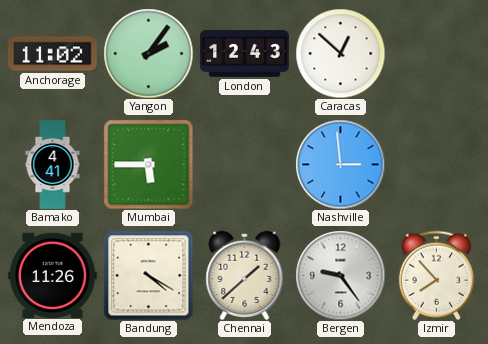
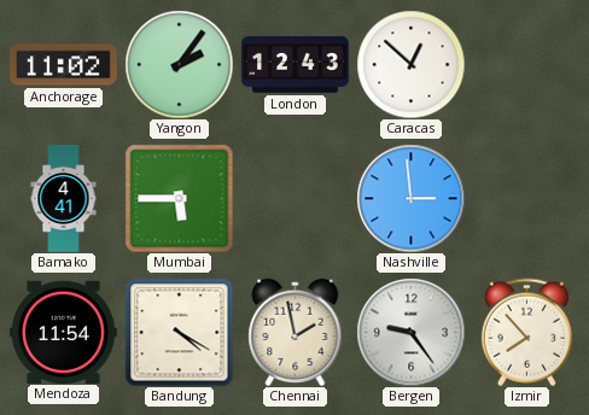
Mendoza: 11:26 -> 11:54 (63, 332)
Chennai: 1:38 -> 1:58 (296, 332)
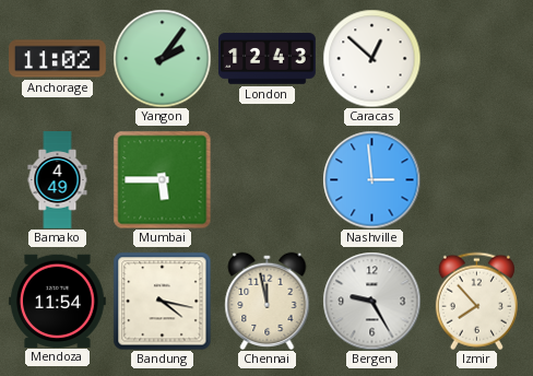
Bamako: 4:41 -> 4:49 (58, 180)
Bandung: 4:20 -> 4:17 (162, 301)
Chennai: 1:58 -> 11:58 (268, 301)
Bergen: 9:24 -> 9:25 (371, 301)
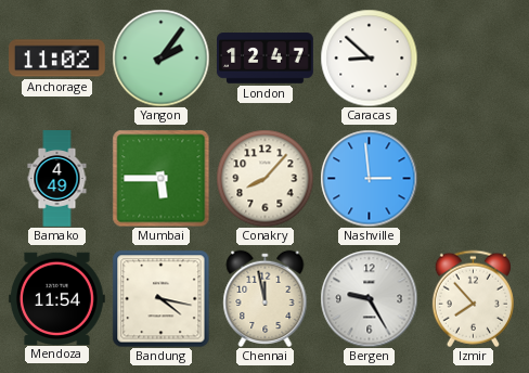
London: 12:43 -> 12:47 (266, 59)
Caracas: 12:52 -> 8:52 (369, 57)
Conakry: none -> 8:07 (264, 178)
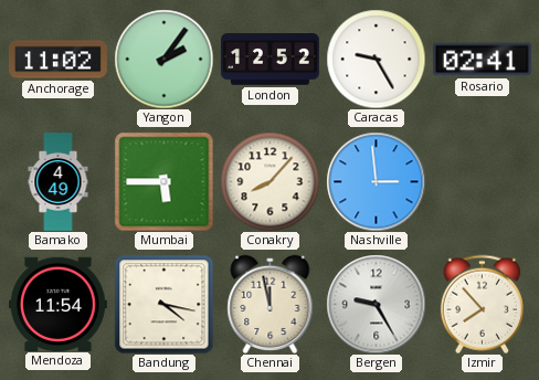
London: 12:47 -> 12:52 (271, 60)
Caracas: 8:52 -> 9:25 (376, 59)
Rosario: none -> 02:41 (482, 60)
